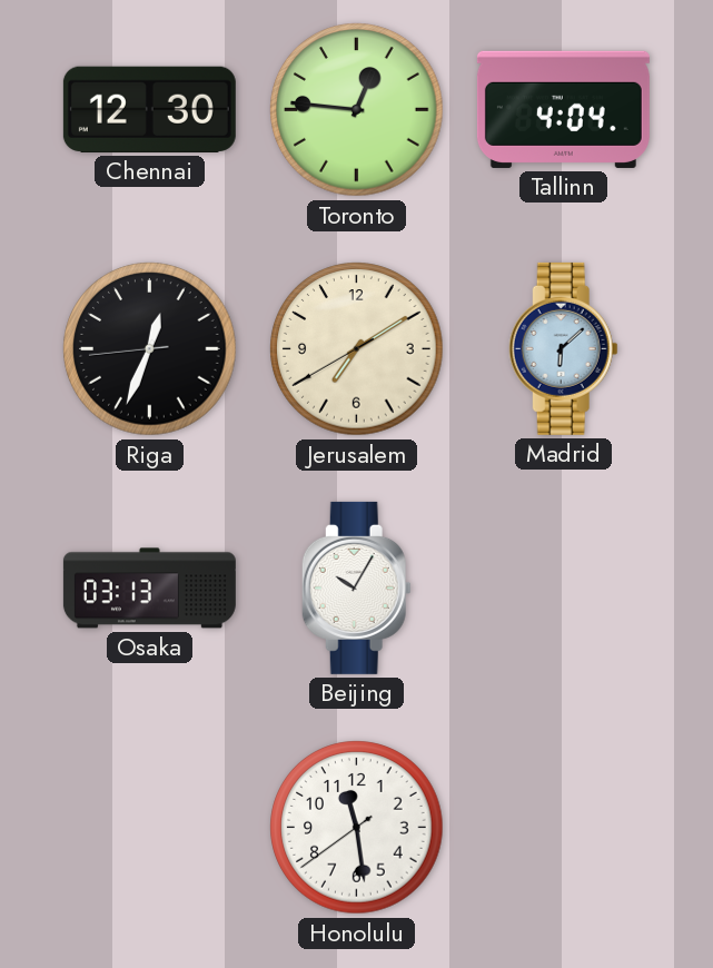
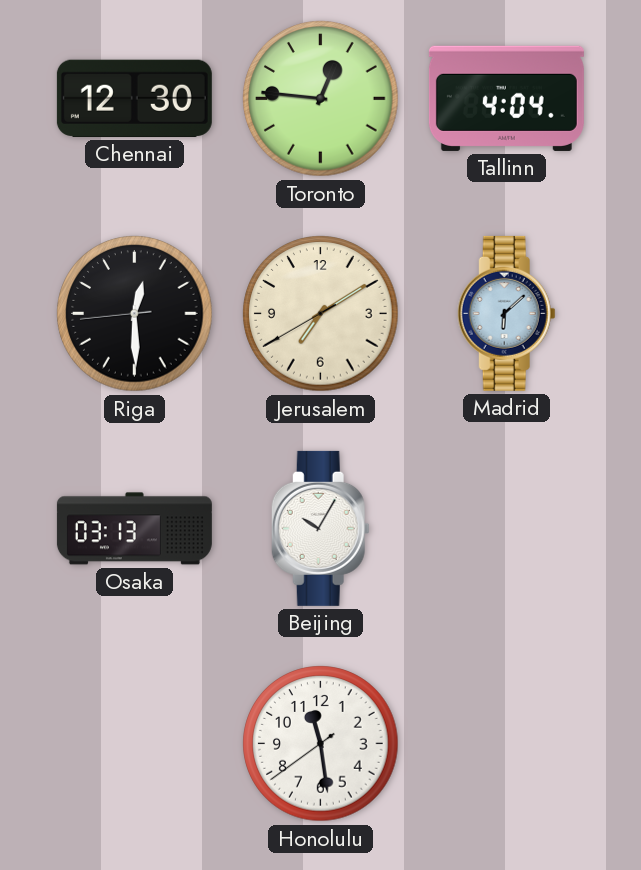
Riga: 12:33 -> 12:29 (135, 314)
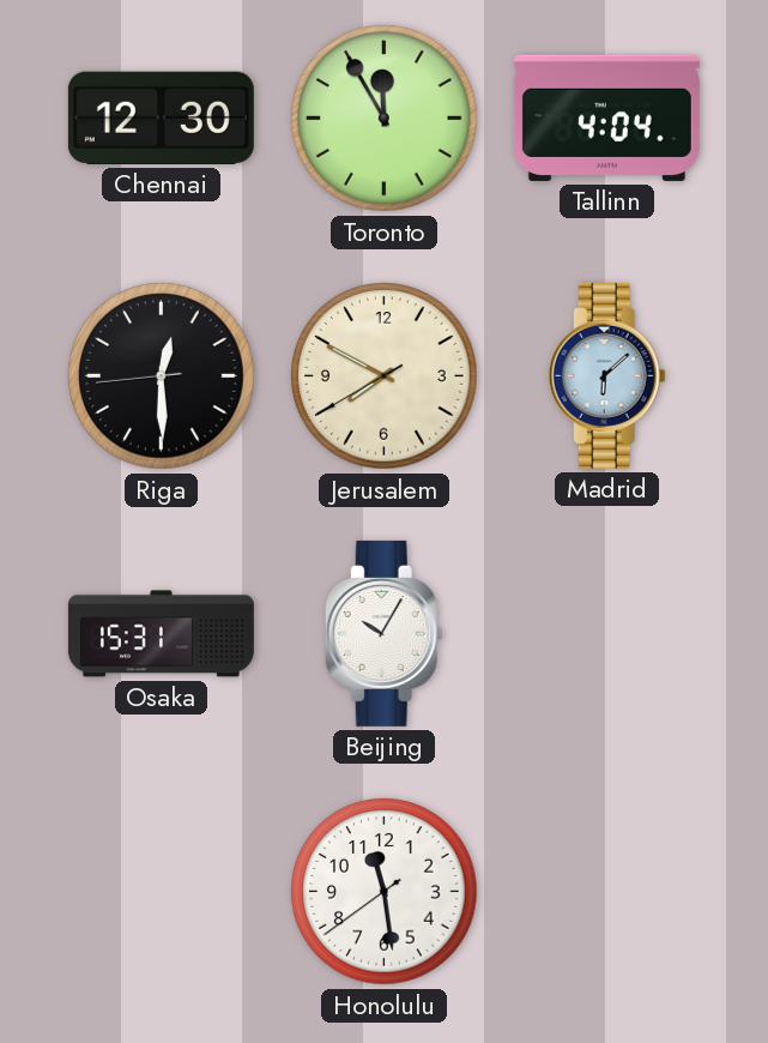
Toronto: 12:46 -> 11:55 (385, 119)
Jerusalem: 7:09 -> 7:49 (385, 376)
Osaka: 03:13 -> 15:31 (161, 634)
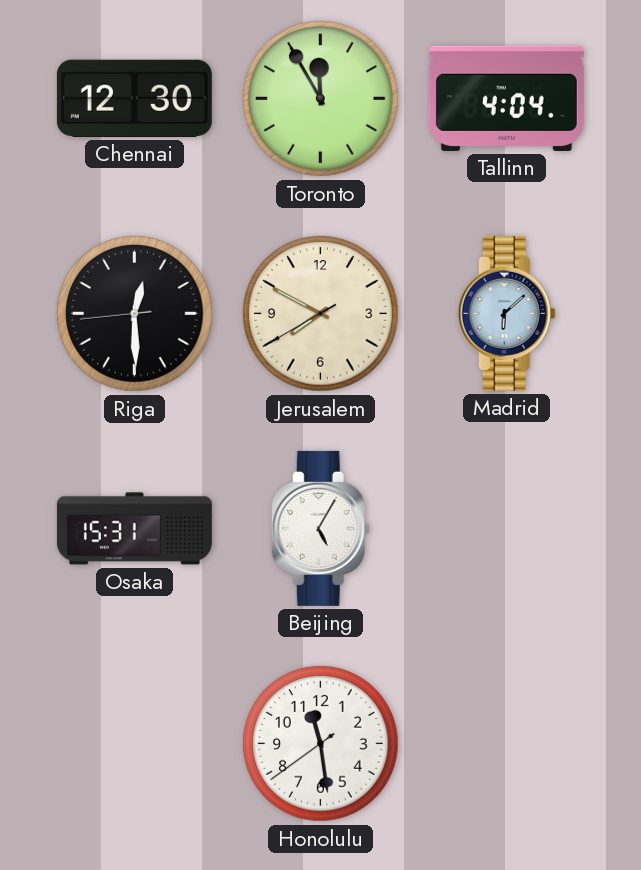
Beijing: 10:05 -> 5:05 (320, 528)
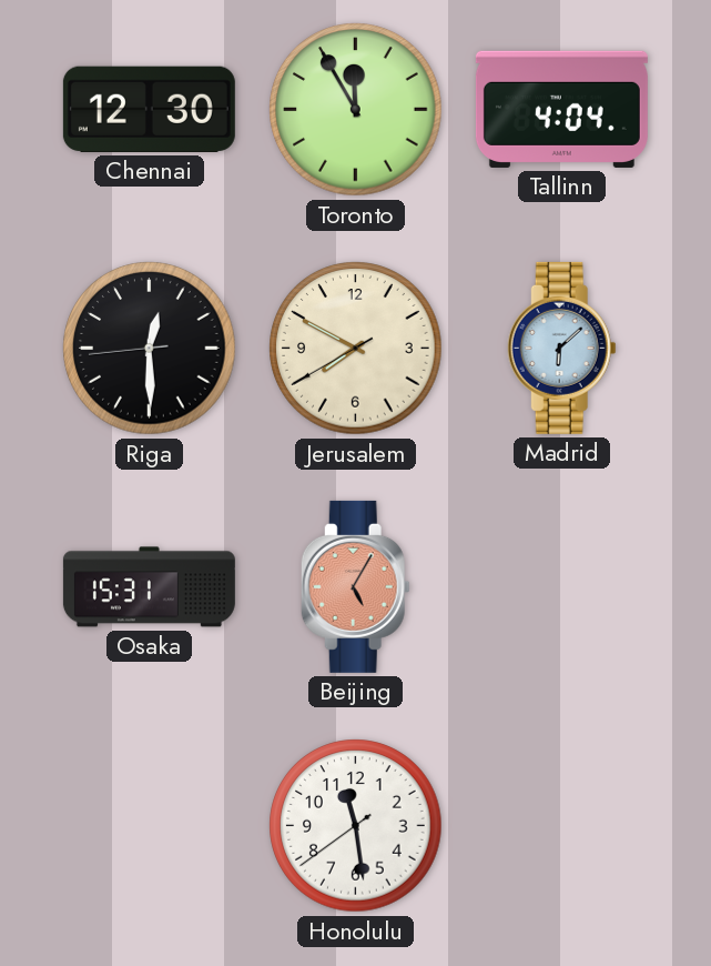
Beijing dial: white -> salmon (355, 586)
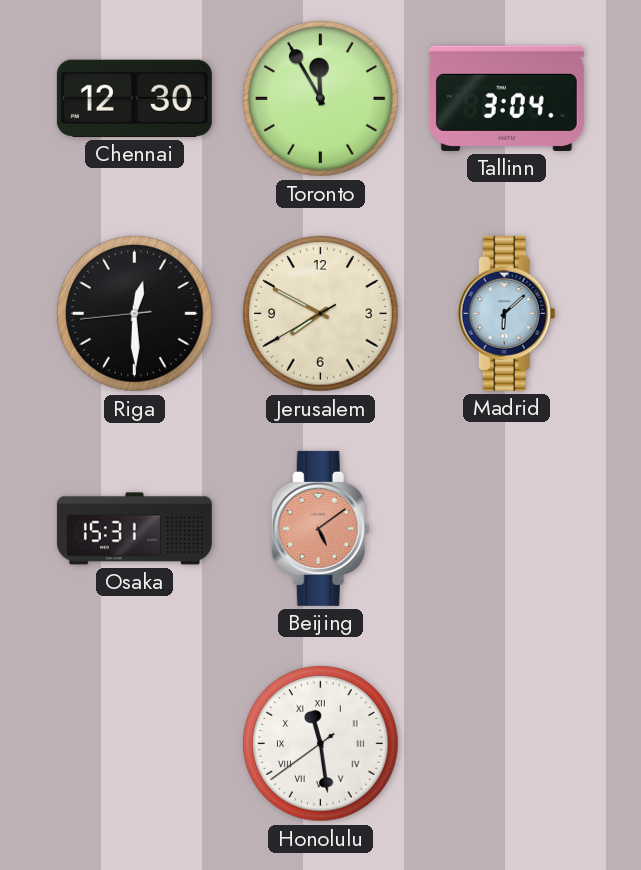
Tallinn: 4:04 -> 3:04 (506, 98)
Beijing: 5:05 -> 5:09 (320, 528)
Honolulu numerals: Arabic -> Roman (321, 744)
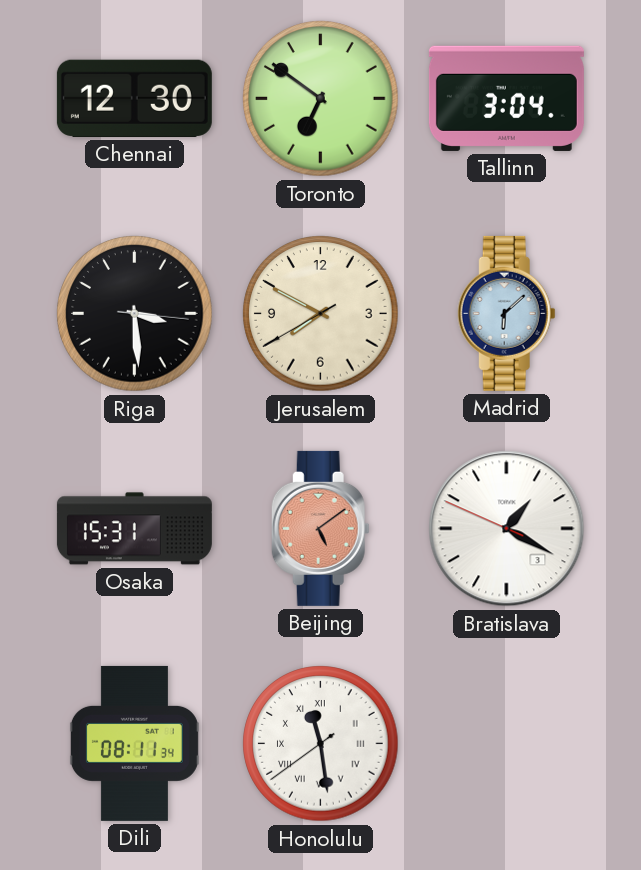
Toronto: 11:55 -> 6:51 (321, 99)
Riga: 12:29 -> 3:29 (135, 314)
Bratislava: none -> 1:19 (507, 529)
Dili: none -> 08:11 (134, 743)
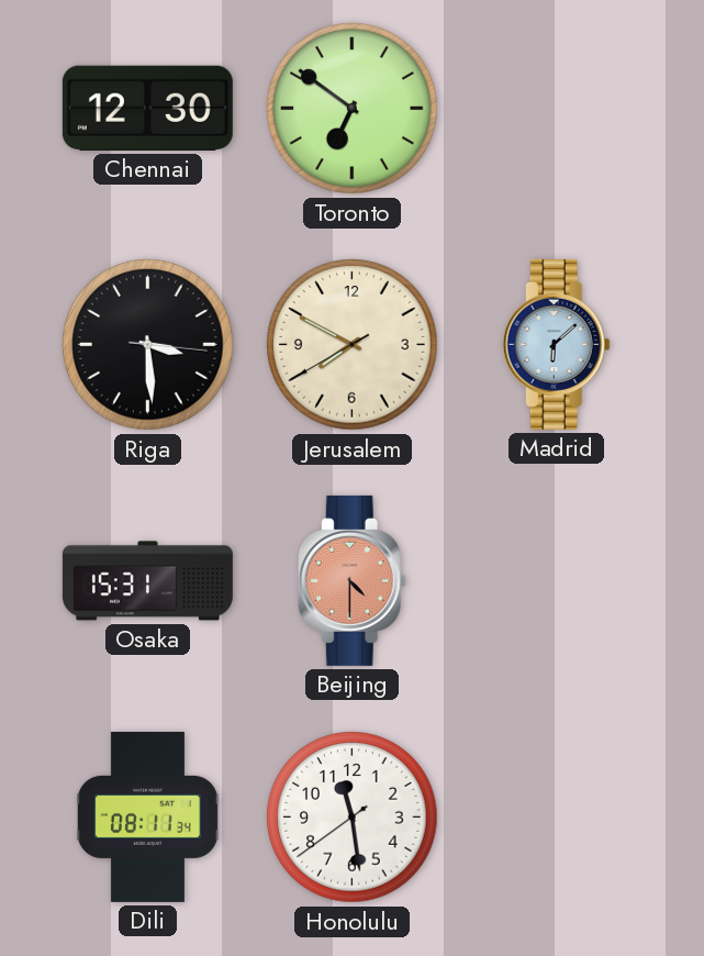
Tallinn: 3:04 -> none (506, 98)
Beijing: 5:09 -> 4:30 (351, 580)
Bratislava: 1:19 -> none (507, 529)
Honolulu numerals: Roman -> Arabic (353, 818)
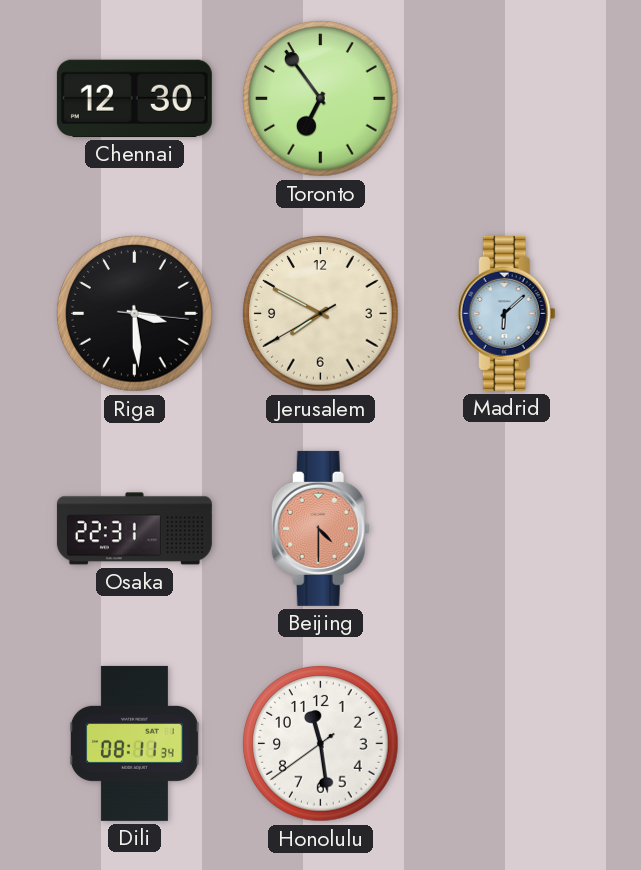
Toronto: 6:51 -> 6:54 (321, 99)
Osaka: 15:31 -> 22:31 (134, 529)
